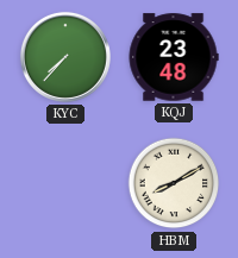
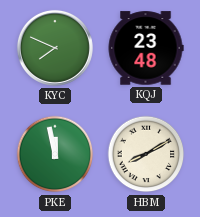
KYC: 7:37 -> 7:49 (55, 48)
PKE: none -> 11:58 (55, 154)
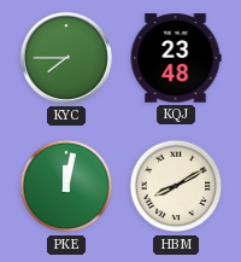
KYC: 7:49 -> 7:45 (66, 58)
PKE: 11:58 -> 12:02 (66, 186)
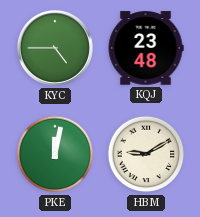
KYC: 7:45 -> 4:45 (55, 48)
HBM: 8:10 -> 9:10 (146, 154)
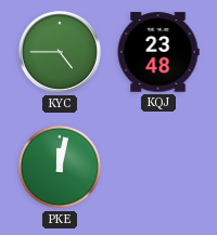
HBM: 9:10 -> none (146, 154)
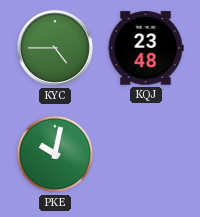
PKE: 12:02 -> 10:02 (55, 154)
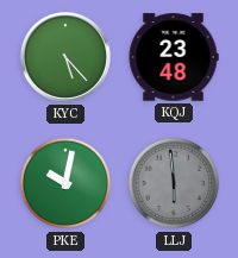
KYC: 4:45 -> 5:23 (65, 57)
LLJ: none -> 5:59 (174, 183)
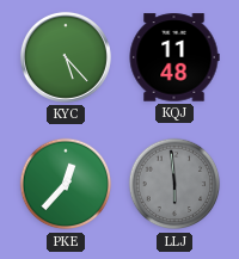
KQJ: 23:48 -> 11:48 (174, 57)
PKE: 10:02 -> 12:37 (66, 184)
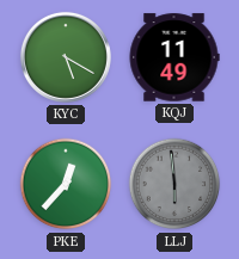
KYC: 5:23 -> 5:20 (66, 57)
KQJ: 11:48 -> 11:49 (174, 57)
